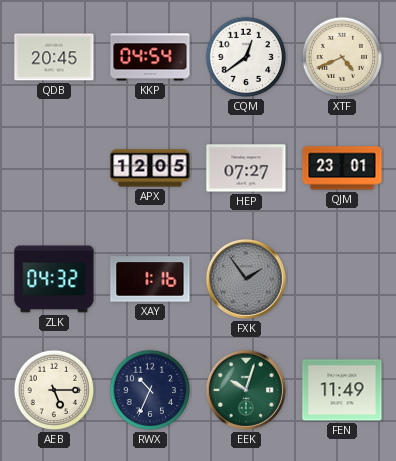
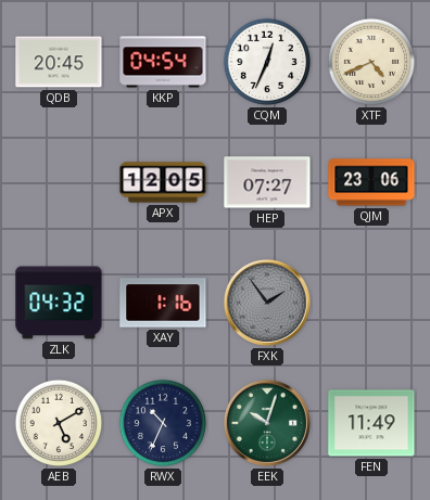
CQM: 12:39 -> 12:34 (267, 62)
QJM: 23:01 -> 23:06 (371, 182)
AEB: 5:15 -> 5:10 (59, 423)
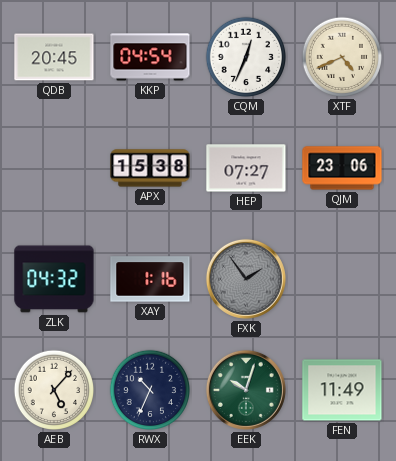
APX: 12:05 -> 15:38 (150, 168)
AEB: 5:10 -> 5:07 (54, 390)
